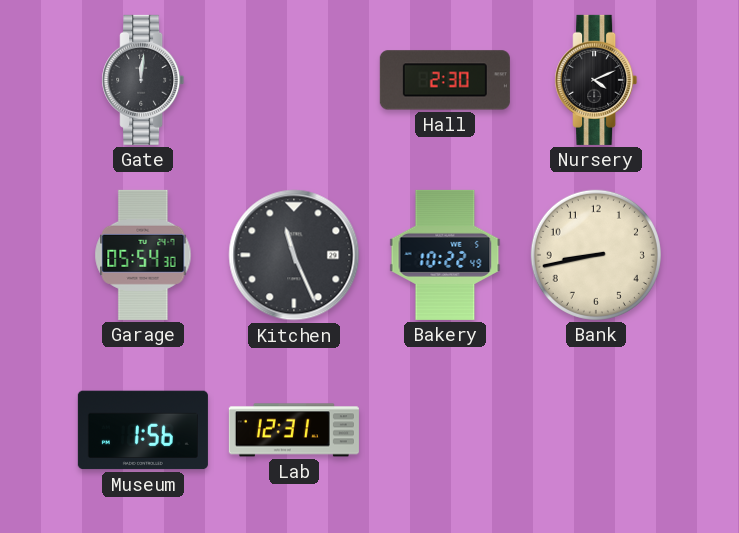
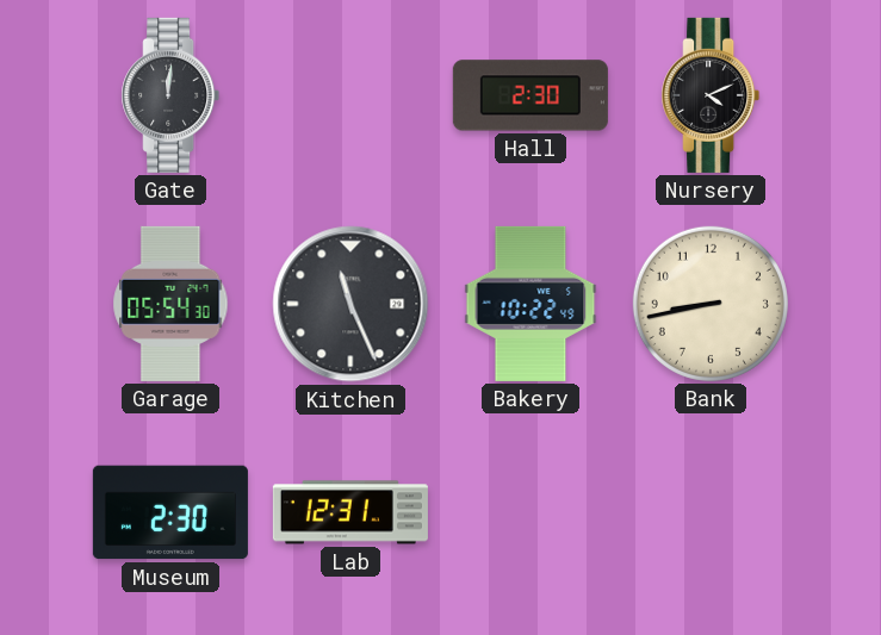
Museum: 1:56 -> 2:30 (170, 512)
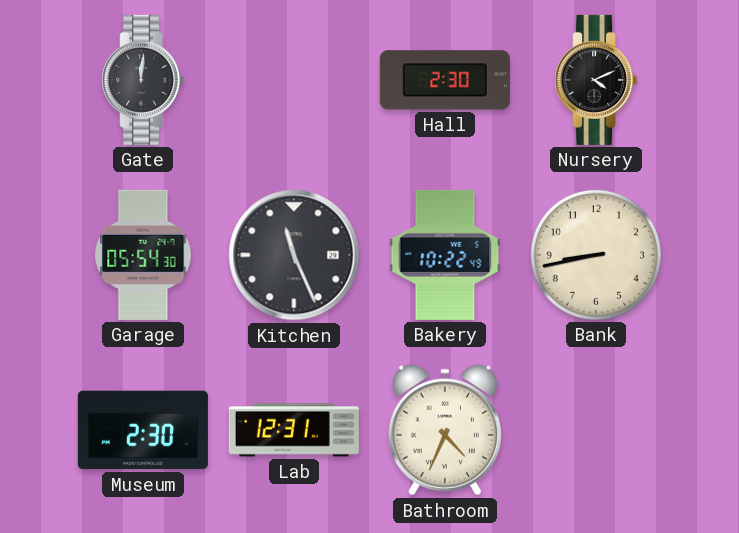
Bathroom: none -> 4:34 (445, 430)
